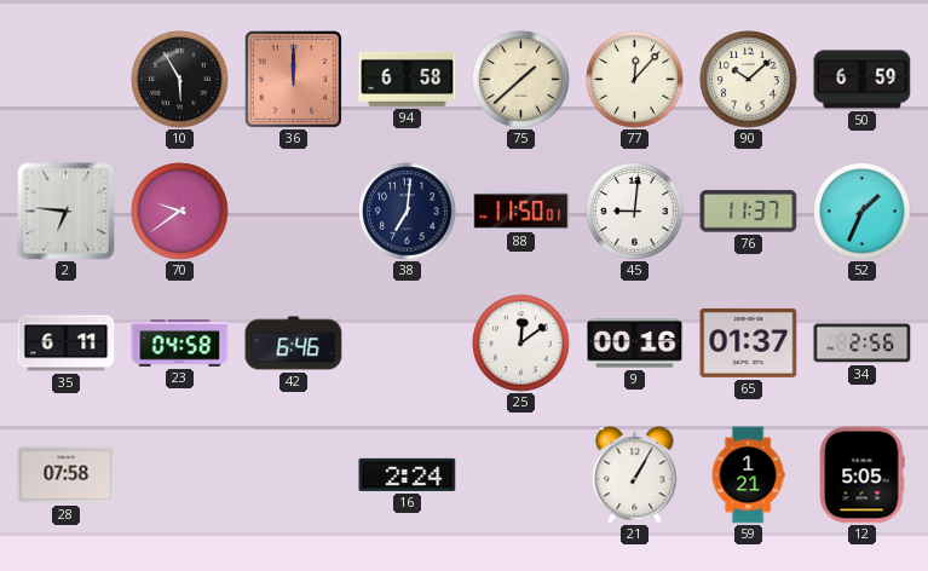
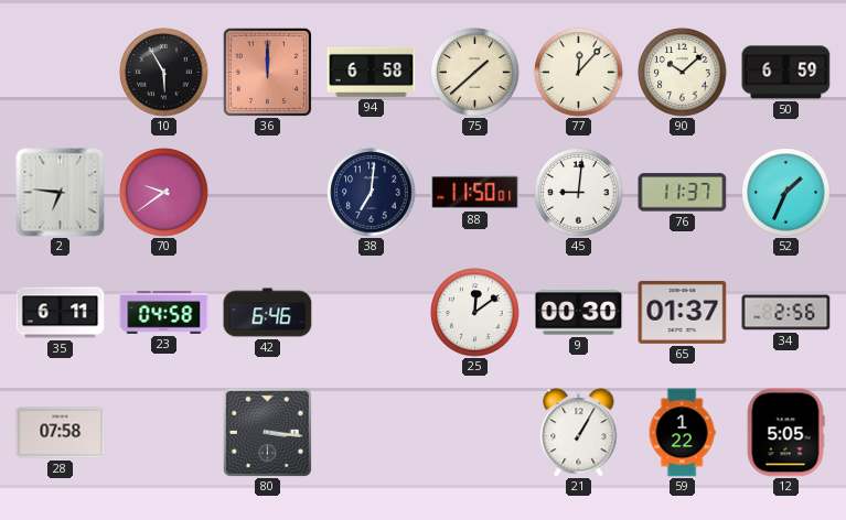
9: 00:16 -> 00:30 (579, 313)
80: none -> 3:16 (267, 432)
16: 2:24 -> none (408, 474)
59: 1:21 -> 1:22 (682, 433)
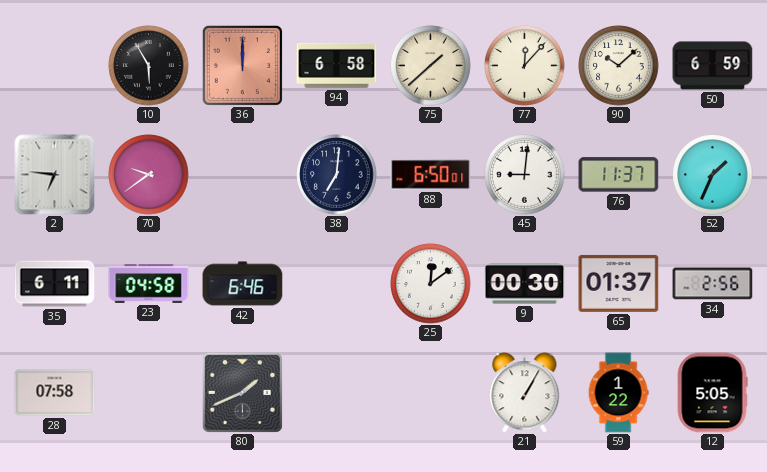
88: 11:50 -> 6:50 (431, 175)
80: 3:16 -> 1:41 (242, 392)
